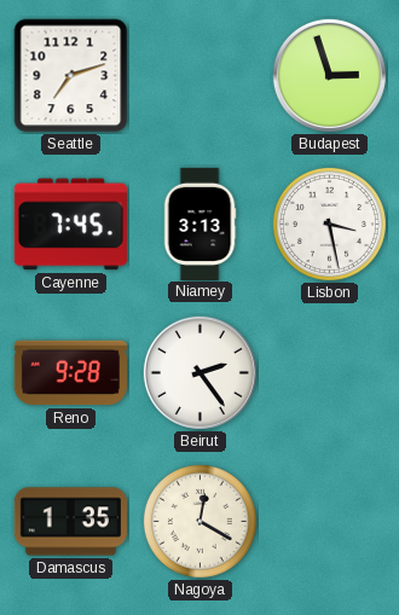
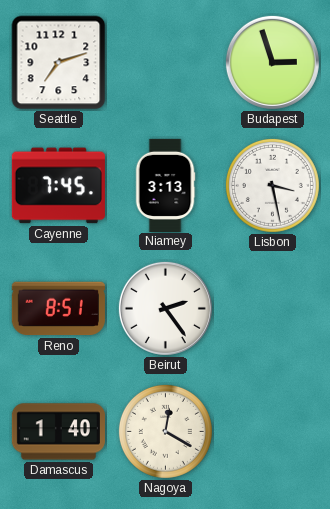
Reno: 9:28 -> 8:51 (58, 309)
Damascus: 1:35 -> 1:40 (58, 432)
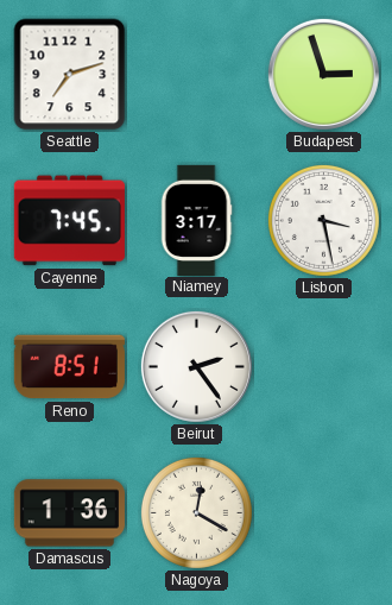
Niamey: 3:13 -> 3:17 (196, 220)
Damascus: 1:40 -> 1:36 (69, 513)
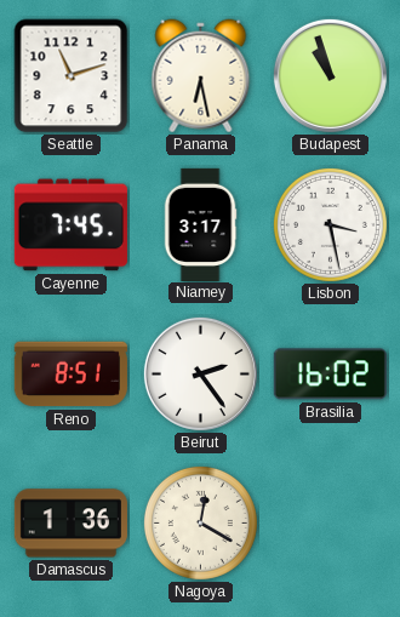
Seattle: 7:12 -> 11:12 (72, 76)
Panama: none -> 6:28 (201, 76)
Budapest: 2:57 -> 10:57 (330, 75)
Brasilia: none -> 16:02 (330, 375)
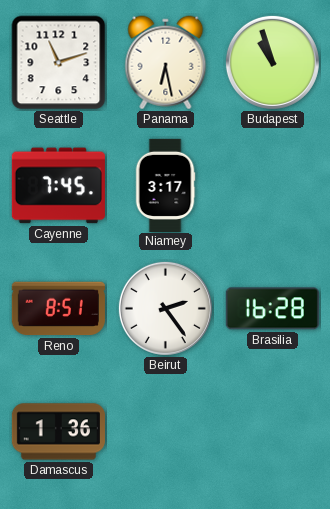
Lisbon: 3:28 -> none (330, 224)
Brasilia: 16:02 -> 16:28 (272, 309)
Nagoya: 12:20 -> none (200, 522)
